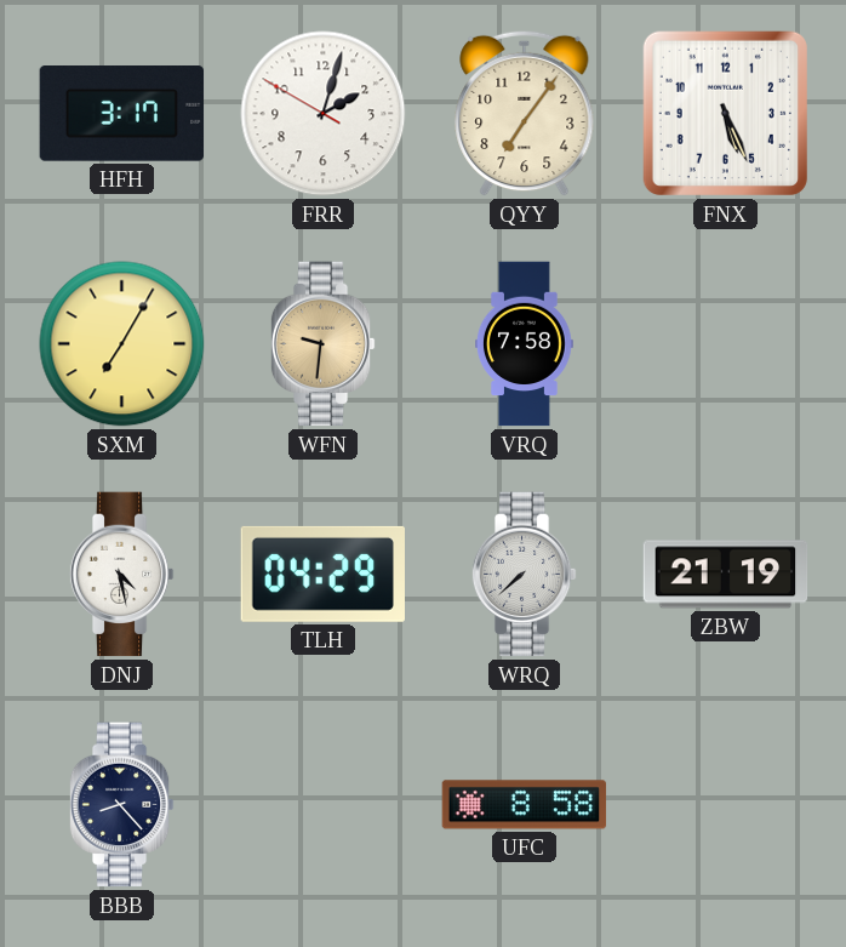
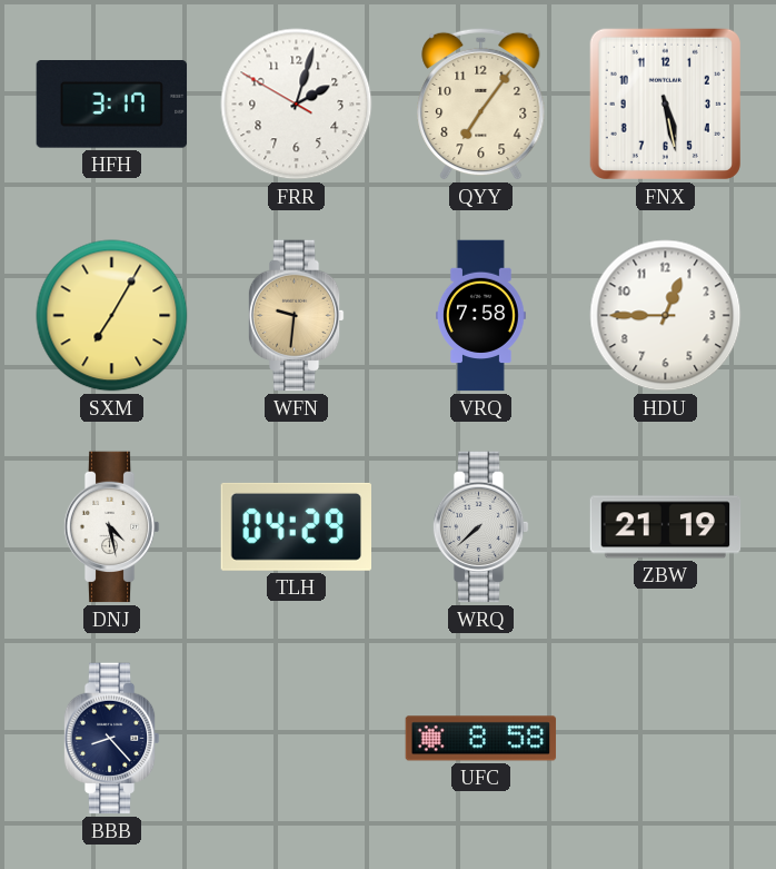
FNX: 5:26 -> 5:28 (665, 103)
HDU: none -> 12:45 (666, 316)
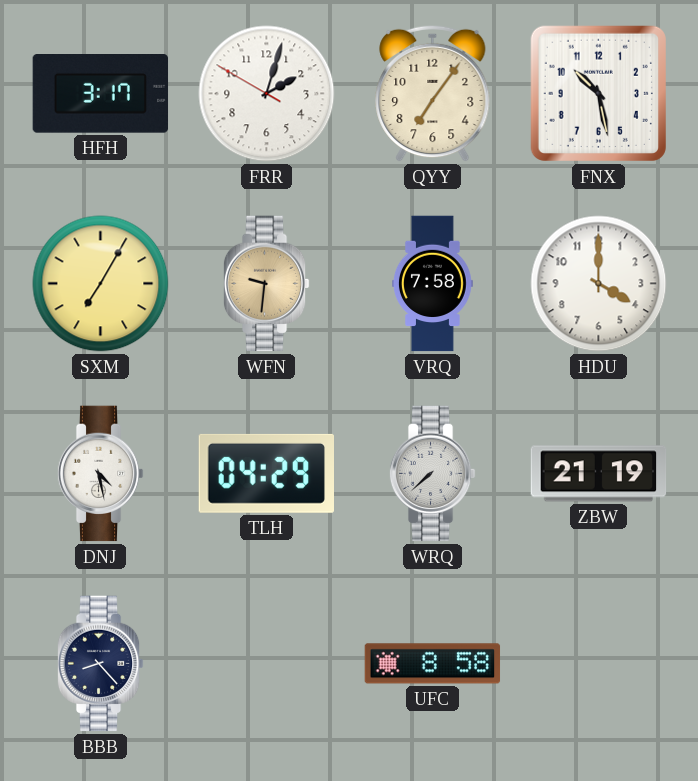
FNX: 5:28 -> 10:28 (598, 93)
HDU: 12:45 -> 4:00 (599, 284)
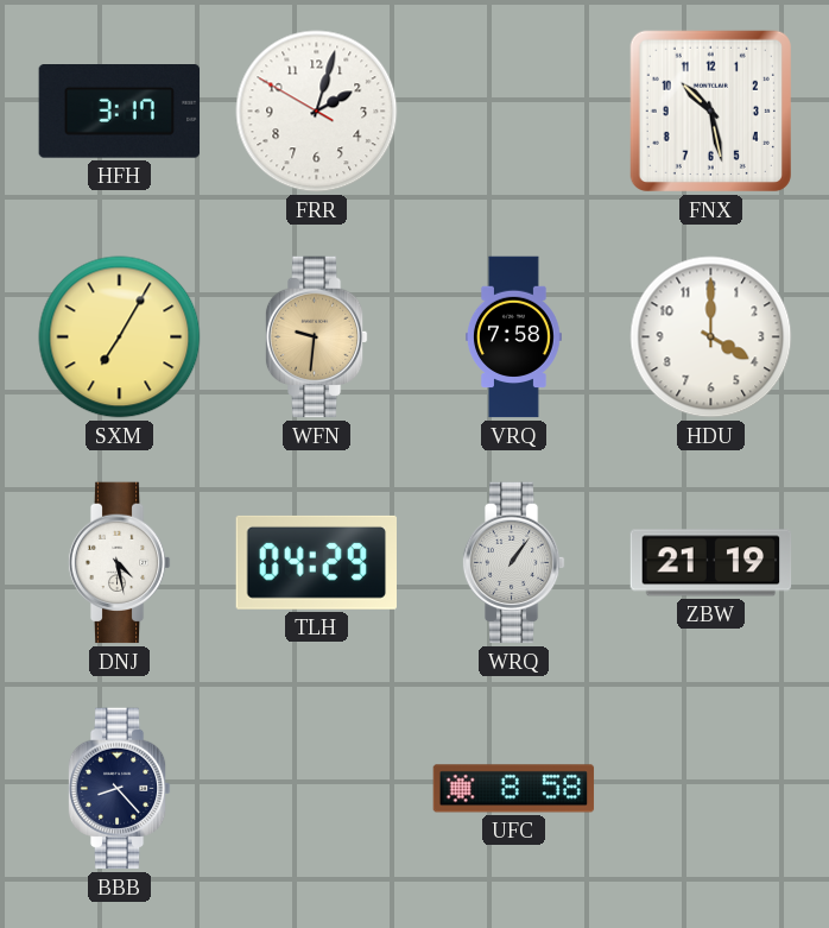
QYY: 7:06 -> none (433, 93)
WRQ: 7:38 -> 1:06 (513, 563)
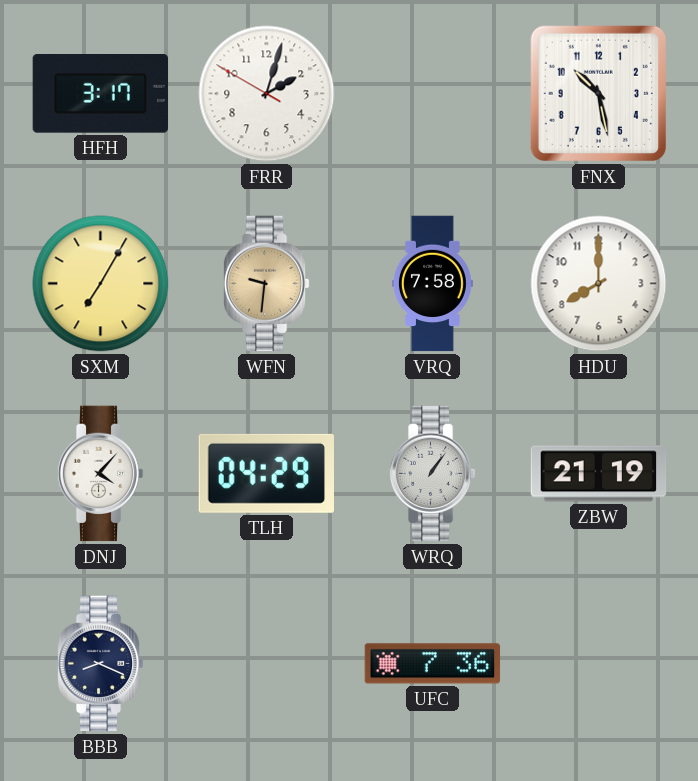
HDU: 4:00 -> 8:00 (599, 284)
DNJ: 4:28 -> 4:07 (100, 474)
BBB: 8:23 -> 8:19 (100, 664)
UFC: 8:58 -> 7:36 (433, 664)
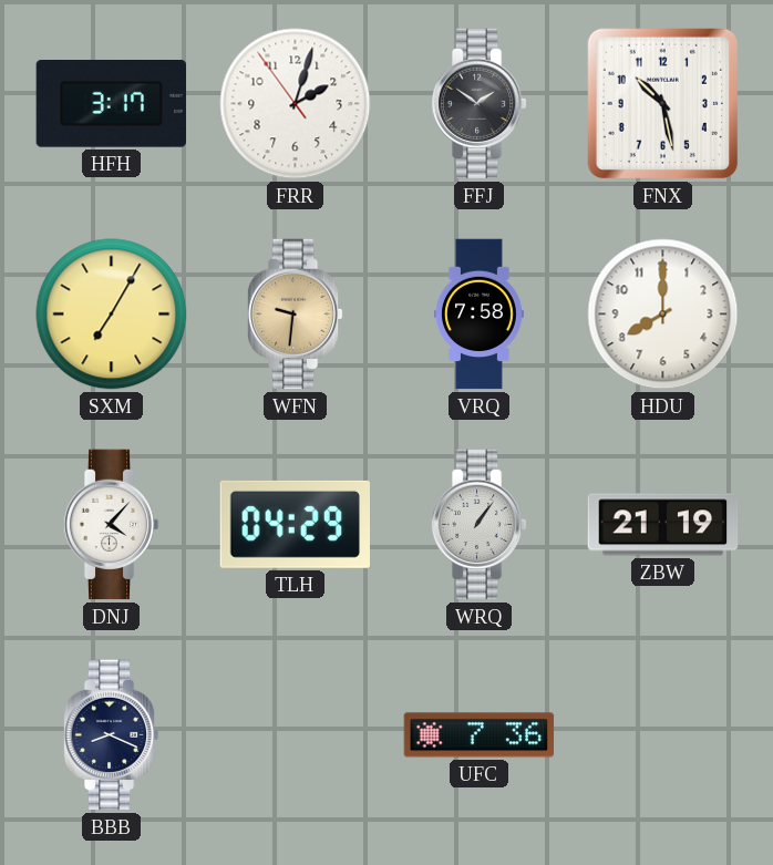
FRR: 2:02:50 -> 2:02:54 (296, 104)
FFJ: none -> 1:51 (478, 104)
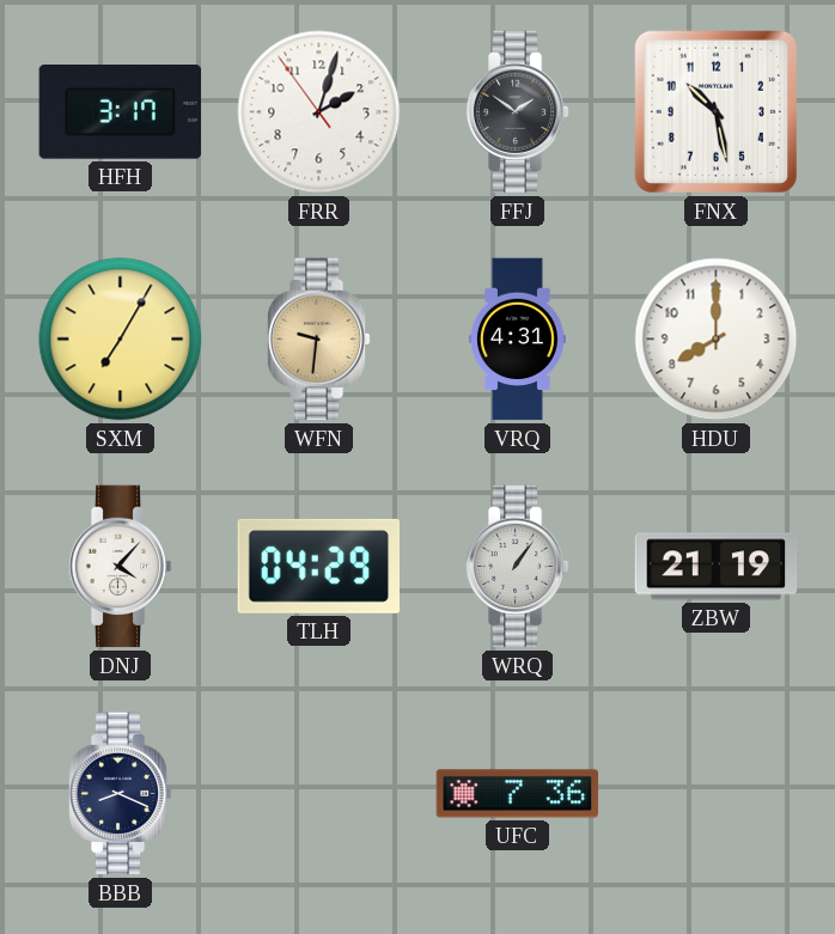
VRQ: 7:58 -> 4:31 (518, 340)
